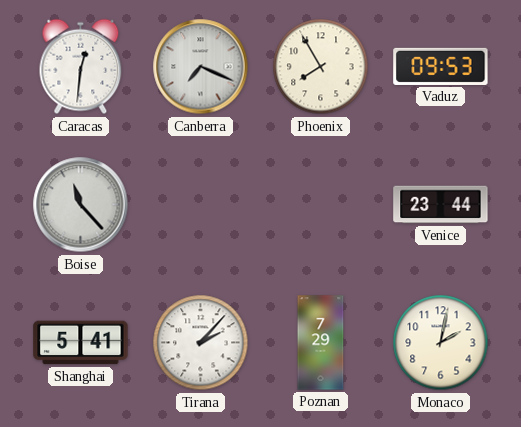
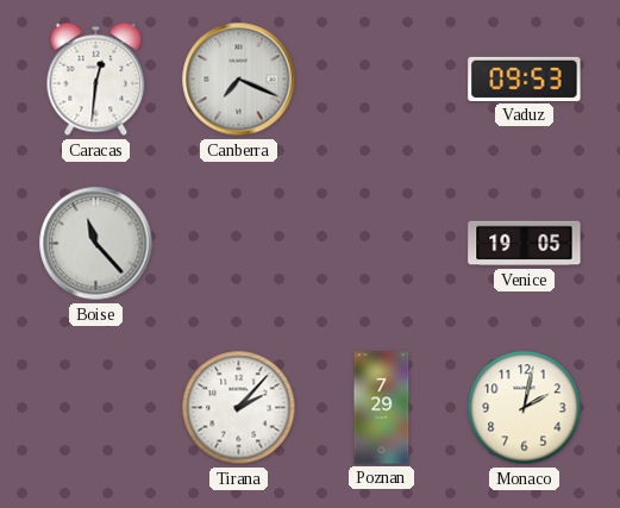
Phoenix: 7:55 -> none (321, 67)
Venice: 23:44 -> 19:05 (525, 244)
Shanghai: 5:41 -> none (81, 343)
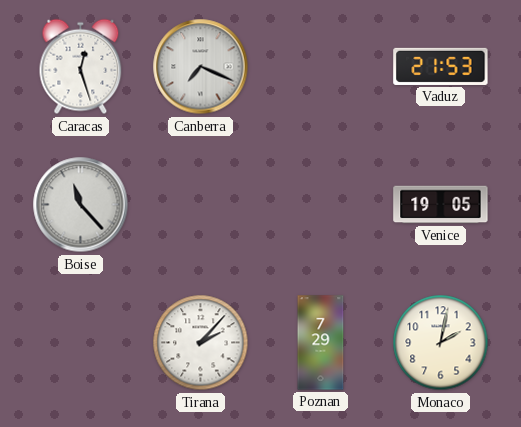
Caracas: 12:31 -> 12:27 (81, 67)
Vaduz: 09:53 -> 21:53 (441, 66)
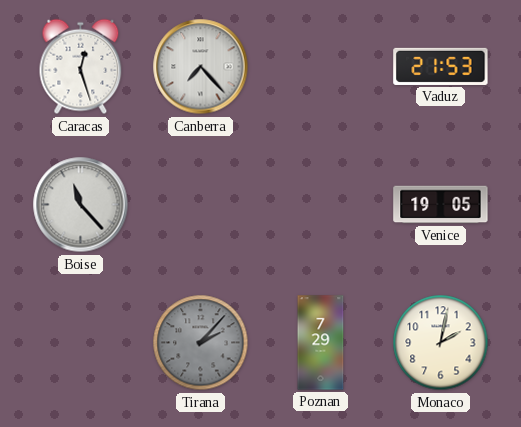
Canberra: 7:19 -> 7:23 (201, 67)
Tirana dial: white -> grey (201, 343)
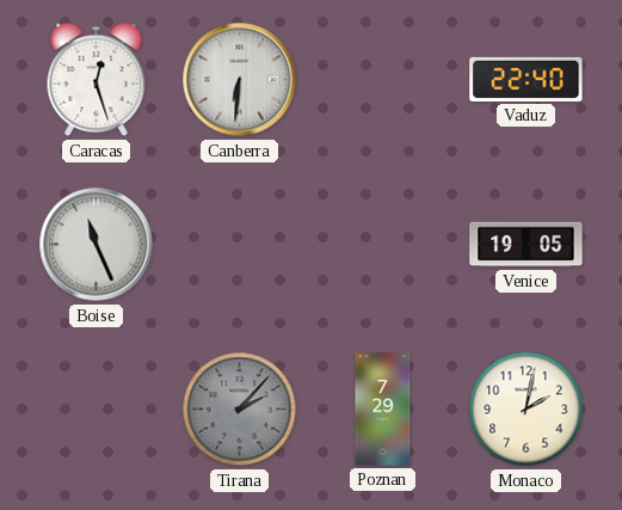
Canberra: 7:23 -> 6:31 (240, 80)
Vaduz: 21:53 -> 22:40 (526, 79)
Boise: 11:23 -> 11:26 (97, 245)
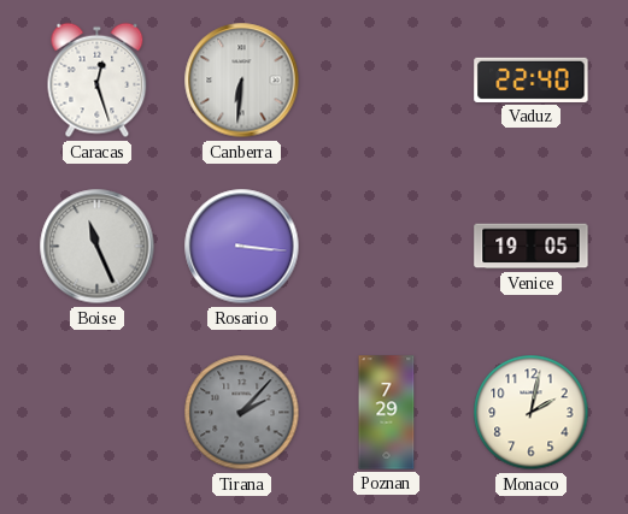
Rosario: none -> 3:16 (242, 247)
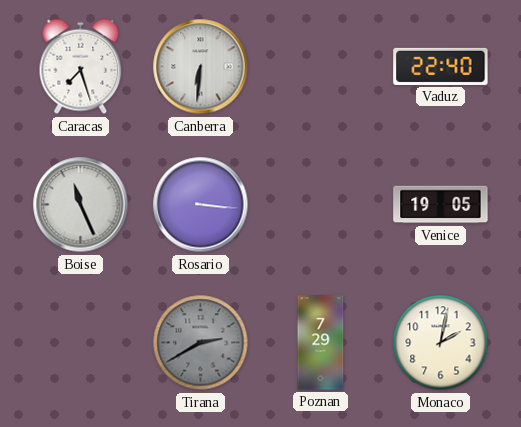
Caracas: 12:27 -> 7:27 (81, 67)
Tirana: 2:07 -> 2:40 (201, 343)
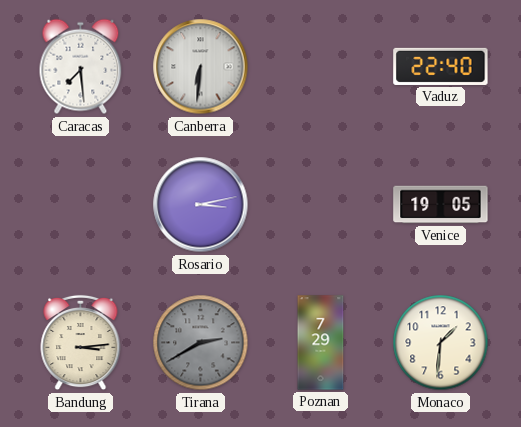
Caracas: 7:27 -> 7:29 (81, 67)
Boise: 11:26 -> none (81, 205)
Rosario: 3:16 -> 3:13 (201, 205)
Bandung: none -> 3:14 (81, 343)
Monaco: 2:02 -> 1:31 (441, 343)
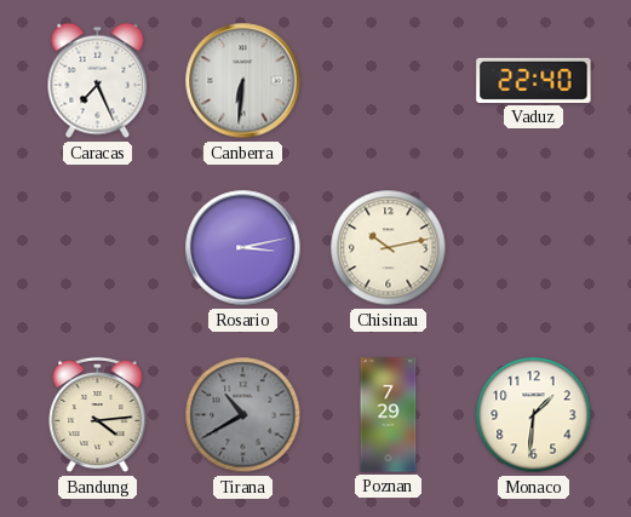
Caracas: 7:29 -> 7:26 (98, 81)
Chisinau: none -> 10:13 (389, 248)
Venice: 19:05 -> none (441, 205)
Bandung: 3:14 -> 4:14 (98, 415)
Tirana: 2:40 -> 10:40 (243, 415)
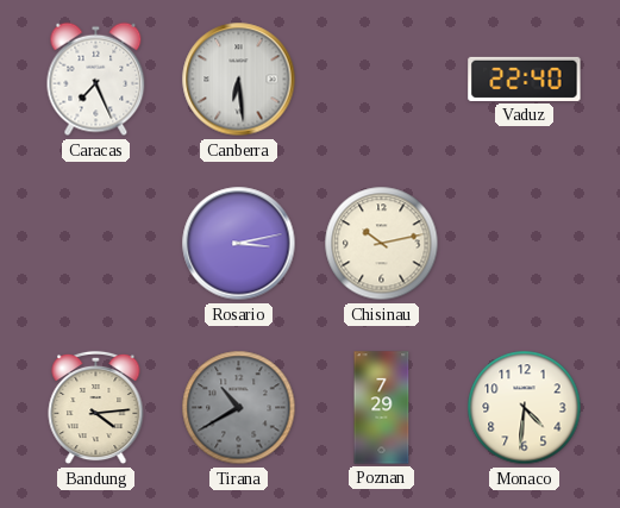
Canberra: 6:31 -> 6:29 (239, 80)
Monaco: 1:31 -> 4:31 (525, 408)
